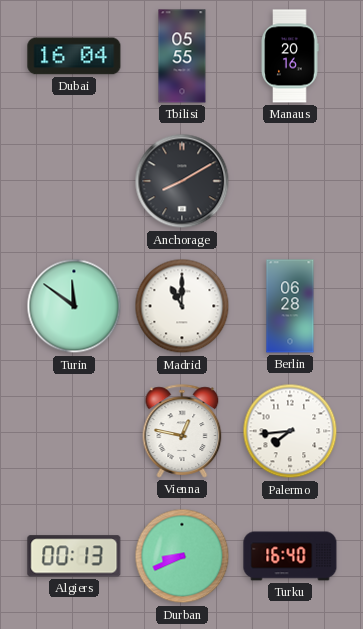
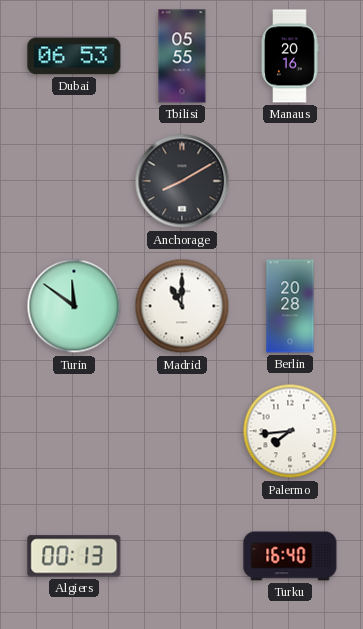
Dubai: 16:04 -> 06:53 (74, 56)
Berlin: 06:28 -> 20:28 (290, 306)
Vienna: 12:47 -> none (182, 431)
Durban: 8:41 -> none (182, 556)
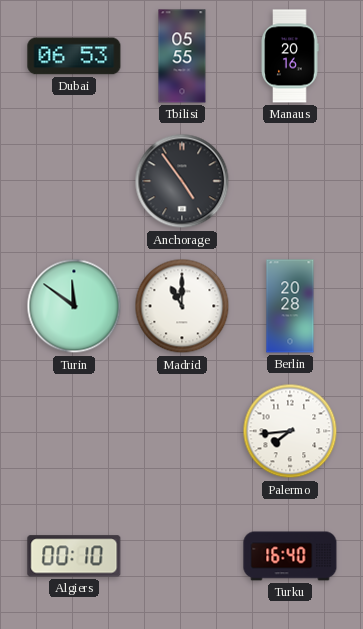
Anchorage: 8:10 -> 4:54 (182, 181)
Algiers: 00:13 -> 00:10 (74, 556)
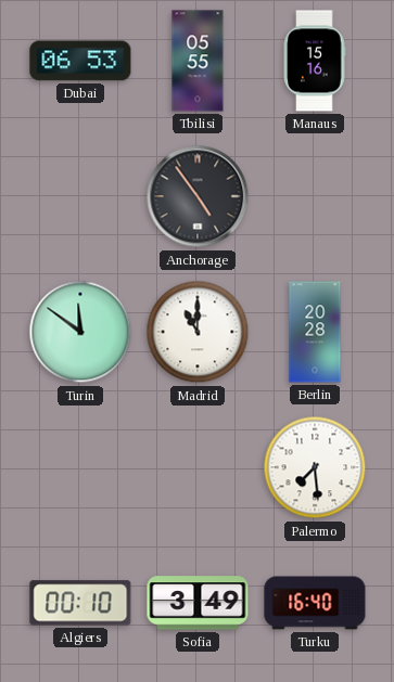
Manaus: 20:16 -> 15:16 (315, 61)
Palermo: 7:44 -> 7:29 (315, 467)
Sofia: none -> 3:49 (198, 603)
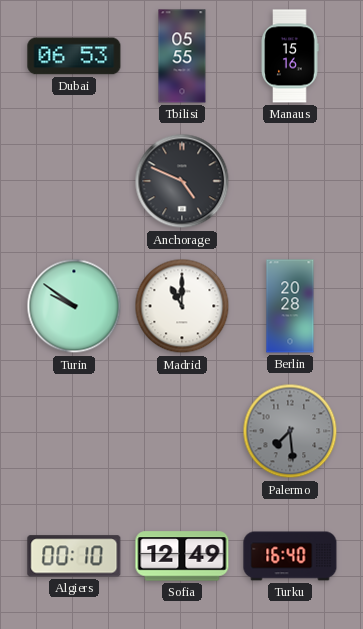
Anchorage: 4:54 -> 4:49 (182, 181)
Turin: 11:51 -> 9:51 (74, 306)
Palermo dial: white -> grey (290, 431)
Sofia: 3:49 -> 12:49 (182, 556)
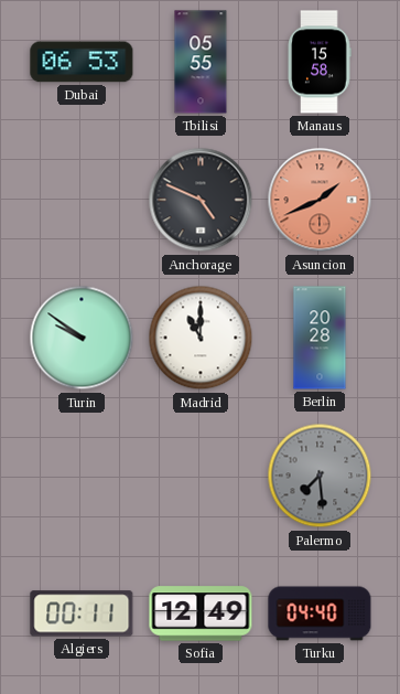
Manaus: 15:16 -> 15:58 (320, 62)
Asuncion: none -> 1:41 (320, 200)
Algiers: 00:10 -> 00:11 (82, 613)
Turku: 16:40 -> 04:40 (320, 613)
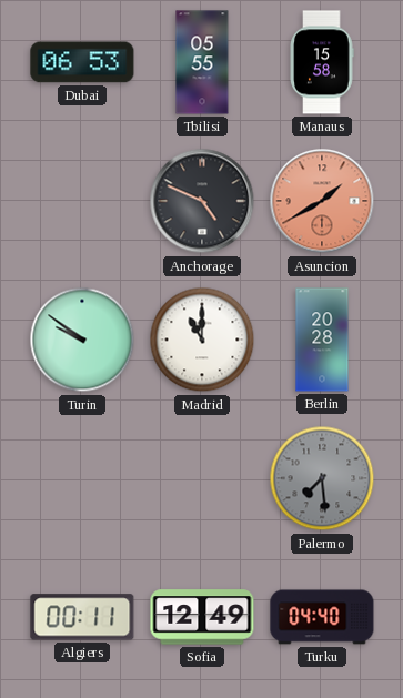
Asuncion: 1:41 -> 1:40 (322, 201)
